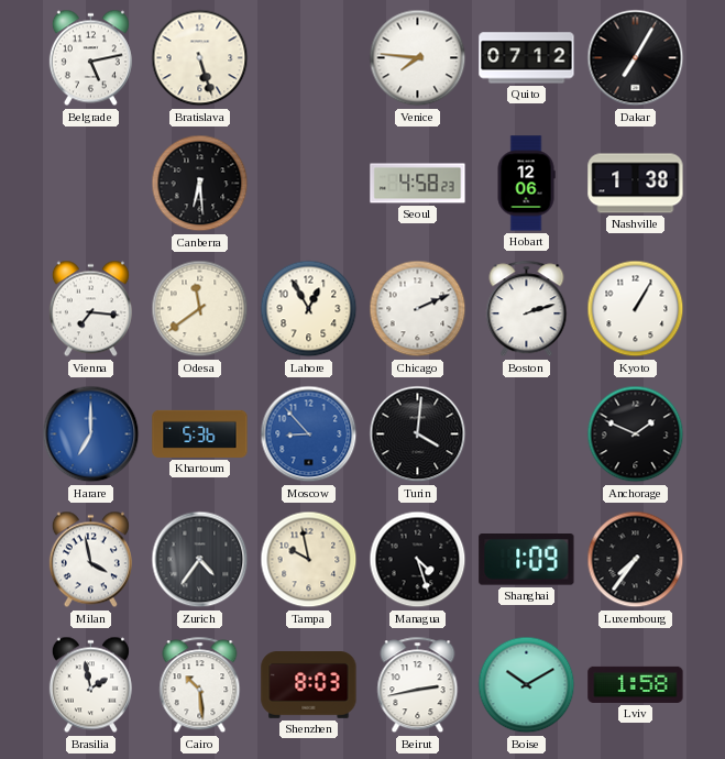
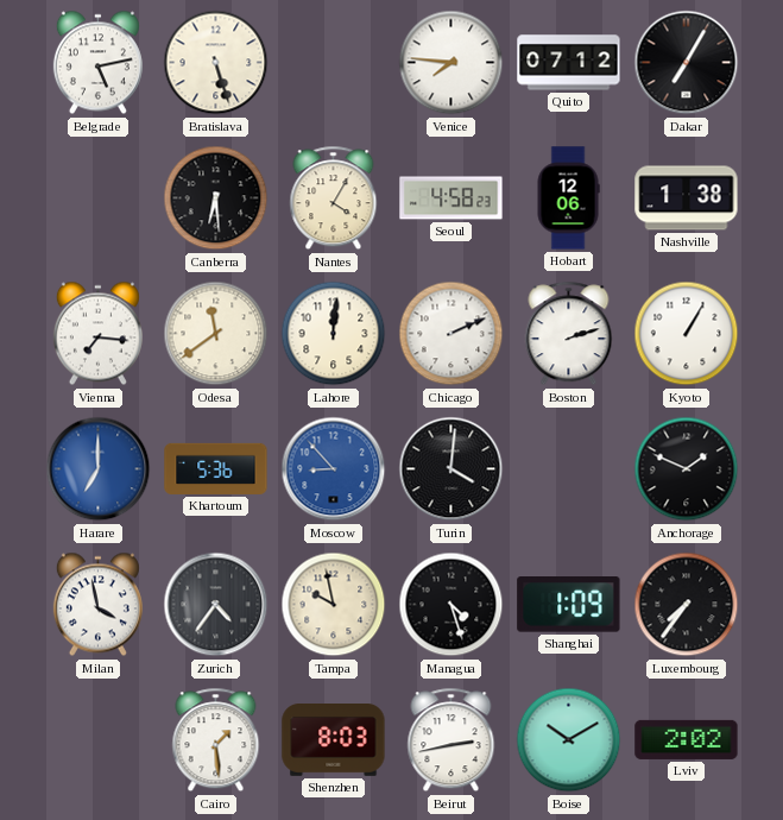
Nantes: none -> 4:05 (334, 198)
Lahore: 12:55 -> 12:01 (334, 334)
Brasilia: 1:58 -> none (90, 685)
Cairo: 10:29 -> 1:29 (216, 740)
Lviv: 1:58 -> 2:02 (687, 739)
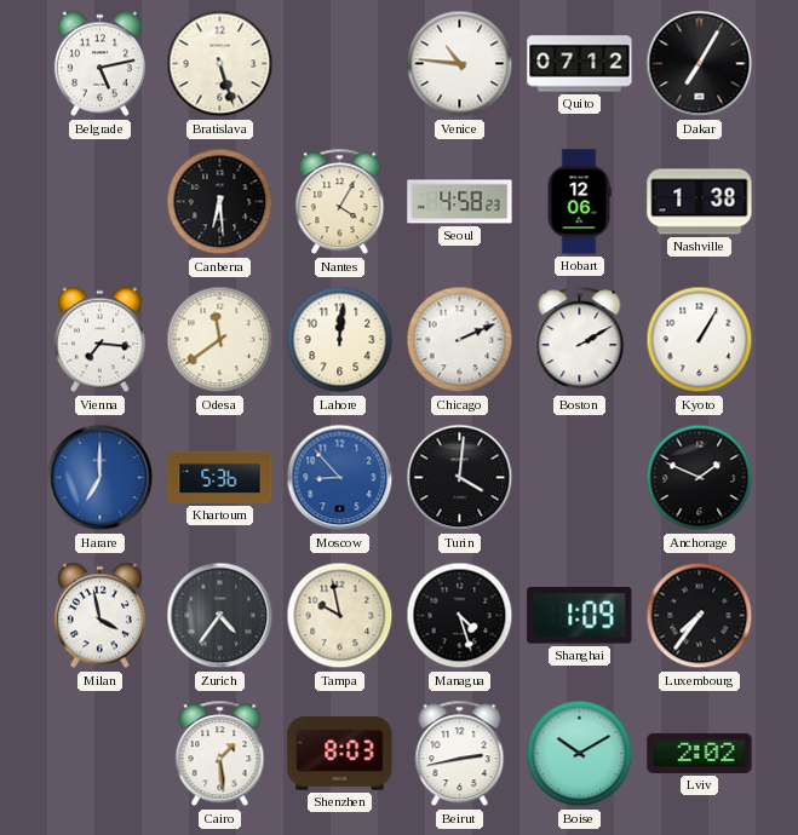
Venice: 7:46 -> 10:46 (460, 64)
Boston: 2:12 -> 2:10 (580, 340)
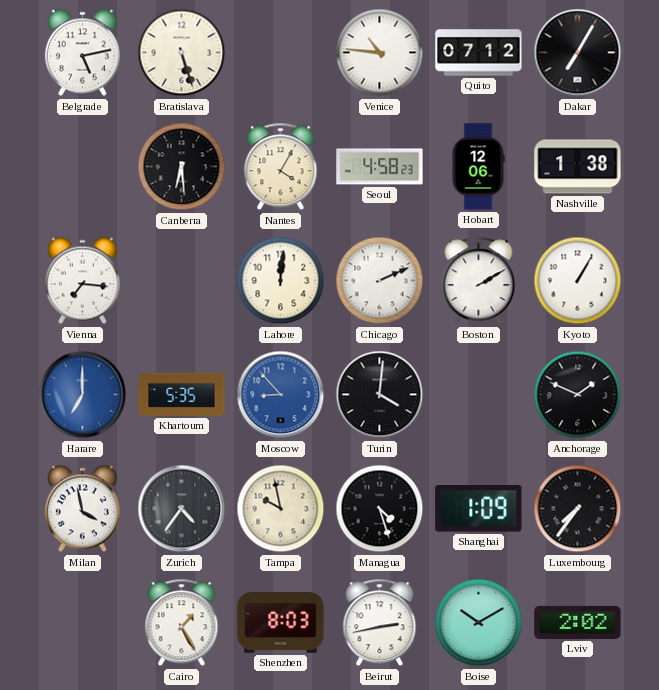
Odesa: 11:39 -> none (220, 340)
Khartoum: 5:36 -> 5:35 (182, 394)
Cairo: 1:29 -> 1:25 (182, 623)
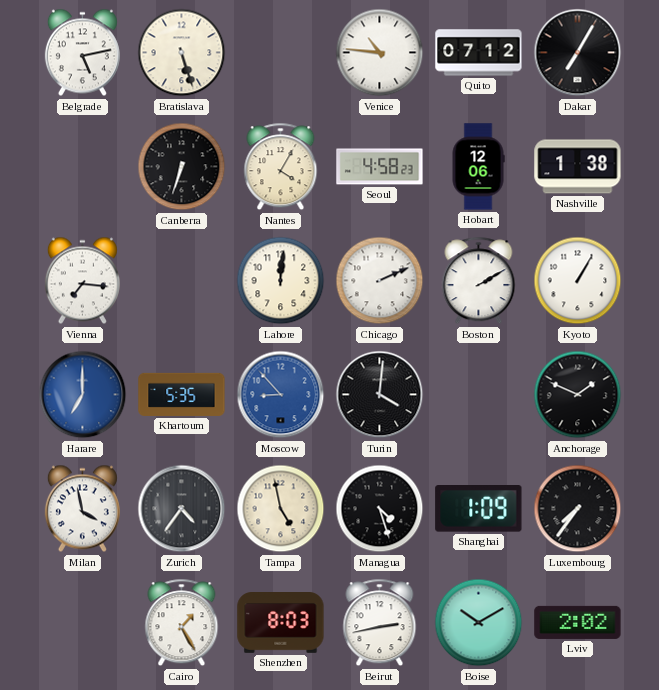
Canberra: 6:29 -> 6:33 (182, 167)
Tampa: 9:58 -> 4:58 (281, 509)
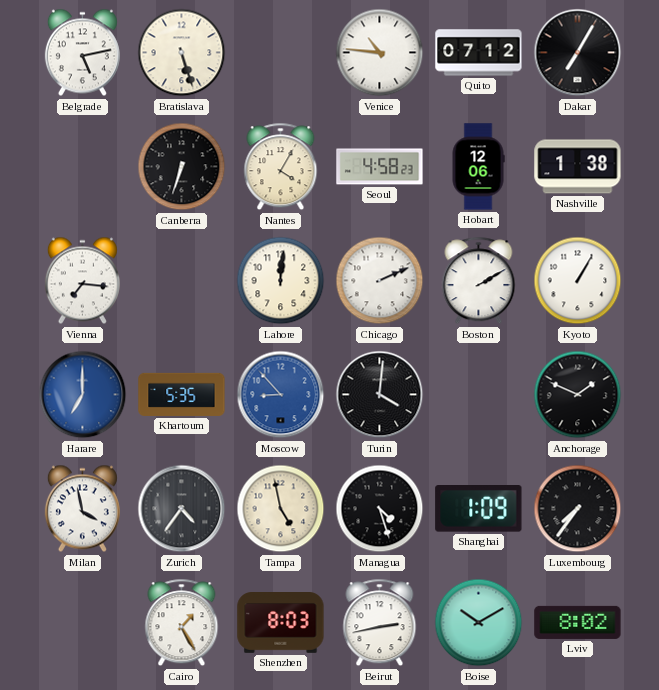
Lviv: 2:02 -> 8:02 (578, 622)
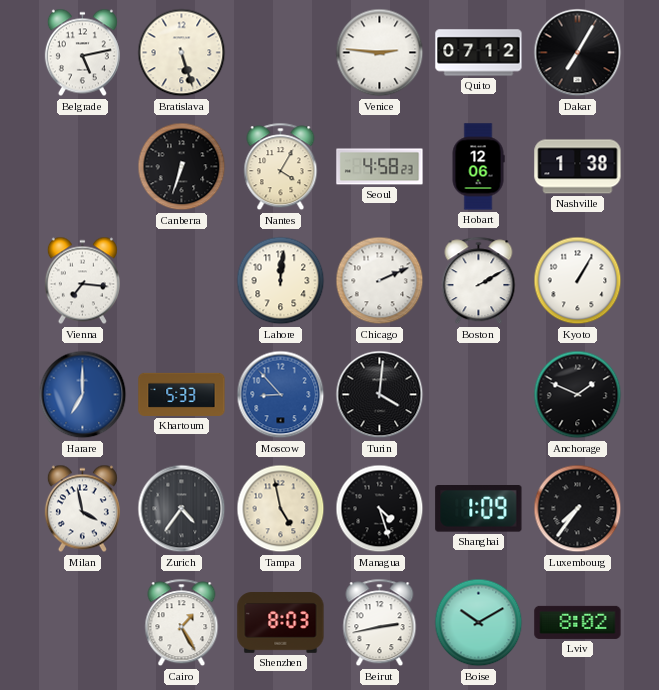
Venice: 10:46 -> 2:46 (380, 53)
Khartoum: 5:35 -> 5:33 (182, 394)
